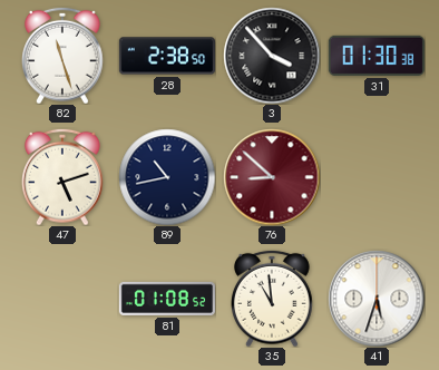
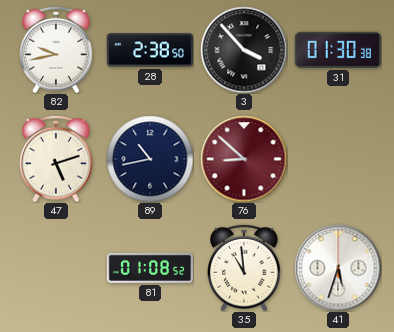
82: 11:27 -> 9:43 (57, 50)
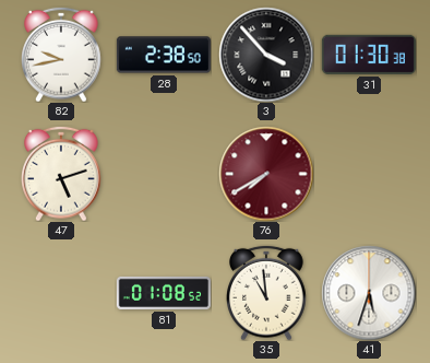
89: 10:43 -> none (150, 159)
76: 8:52 -> 7:40 (266, 174)
